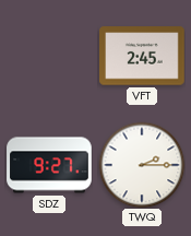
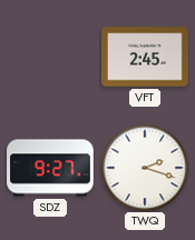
TWQ: 2:15 -> 2:18 (145, 168)
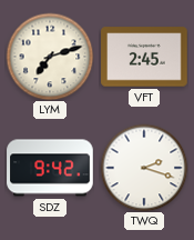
LYM: none -> 7:12 (50, 57)
SDZ: 9:27 -> 9:42 (50, 168)
